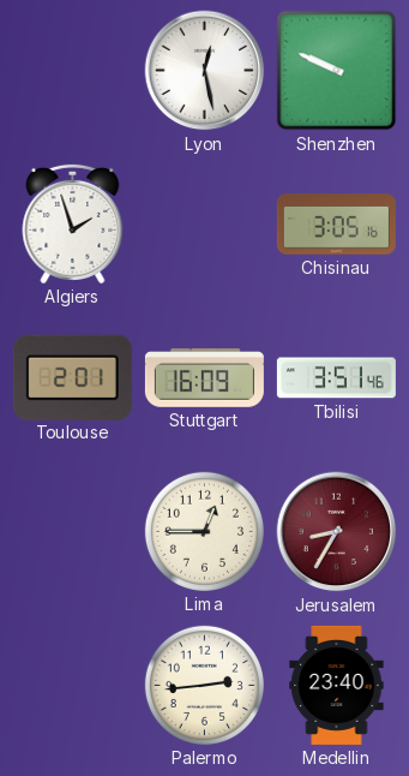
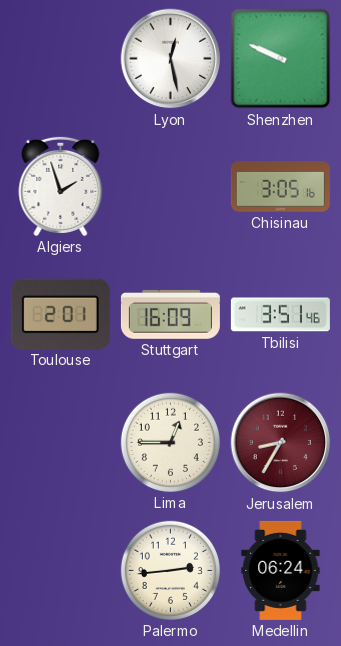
Medellin: 23:40 -> 06:24 (281, 570)
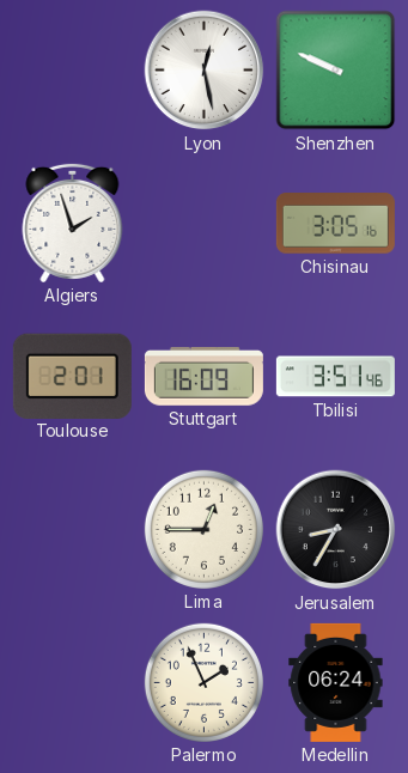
Jerusalem dial: burgundy -> black (336, 530)
Palermo: 2:44 -> 1:56 (203, 682)
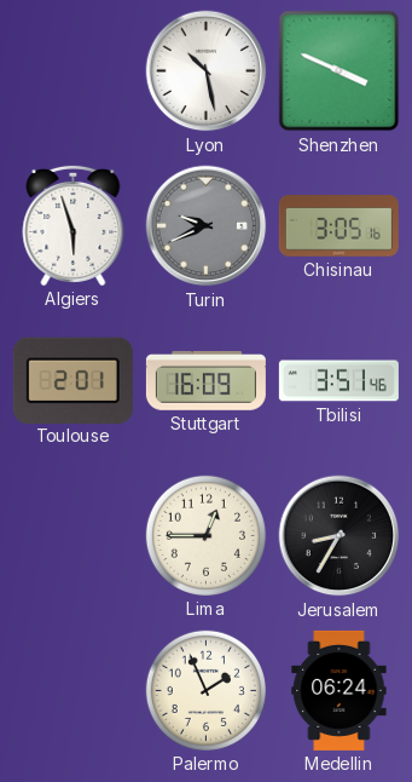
Lyon: 12:28 -> 10:28 (207, 71)
Shenzhen: 9:49 -> 3:49 (340, 71)
Algiers: 1:57 -> 5:57 (74, 225)
Turin: none -> 9:41 (207, 226)
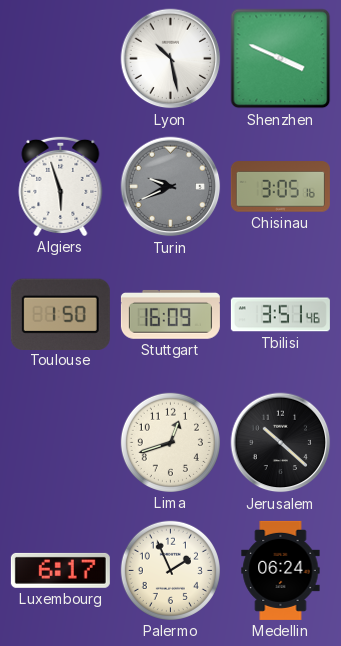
Toulouse: 2:01 -> 1:50 (60, 314)
Lima: 12:45 -> 12:42 (170, 442)
Jerusalem: 8:35 -> 10:22 (281, 443)
Luxembourg: none -> 6:17 (60, 570)
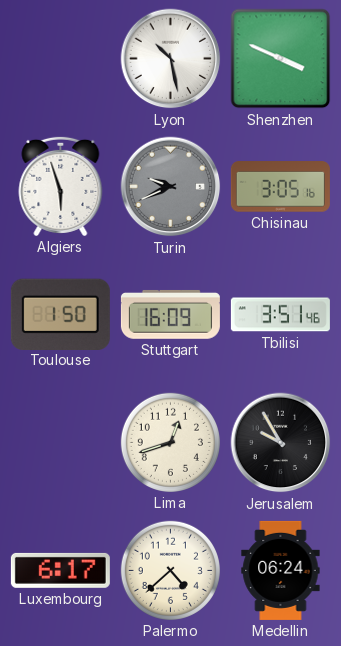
Jerusalem: 10:22 -> 9:55 (281, 443)
Palermo: 1:56 -> 4:38 (170, 570)
